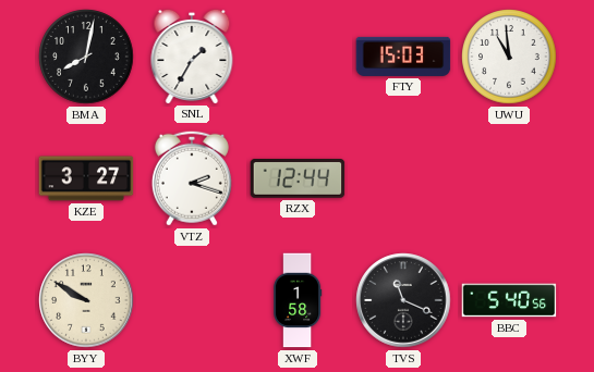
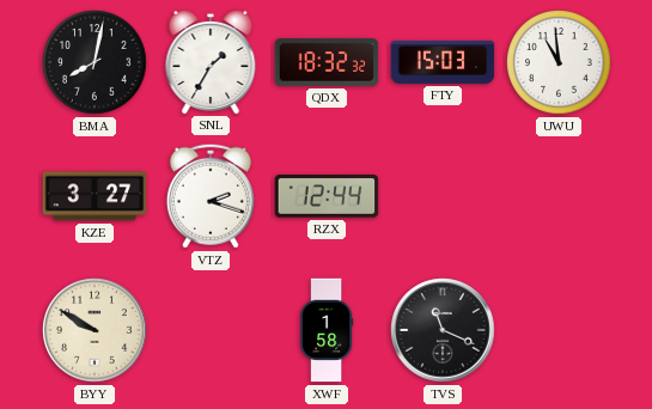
QDX: none -> 18:32 (327, 62)
BBC: 5:40 -> none (509, 300)
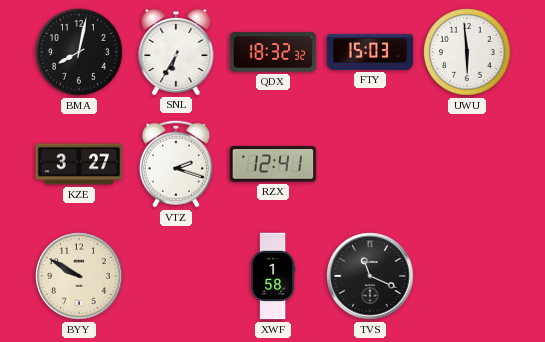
SNL: 1:35 -> 6:35 (176, 51)
UWU: 10:59 -> 5:59 (467, 52)
RZX: 12:44 -> 12:41 (273, 165)
